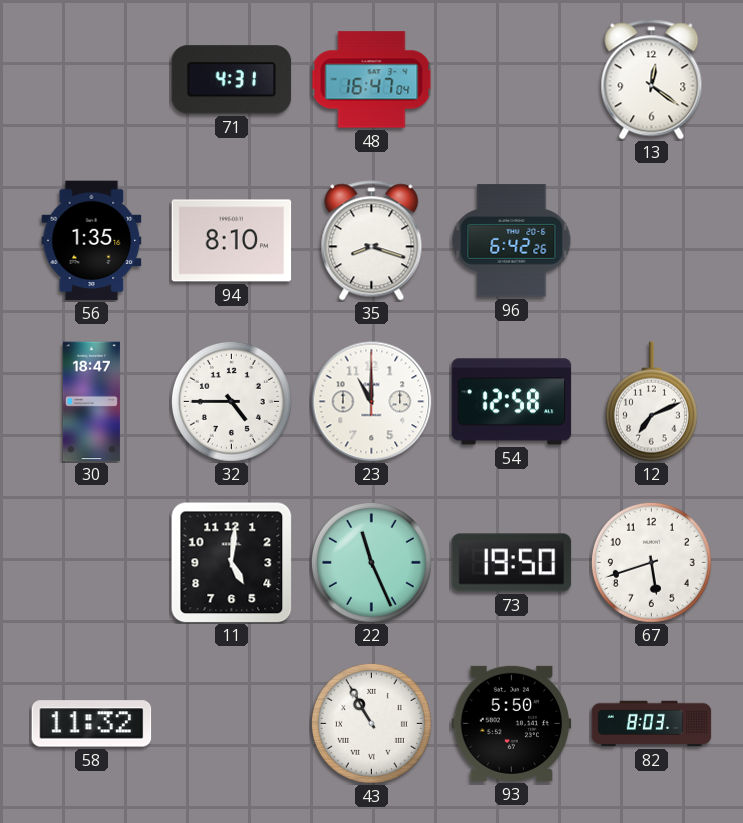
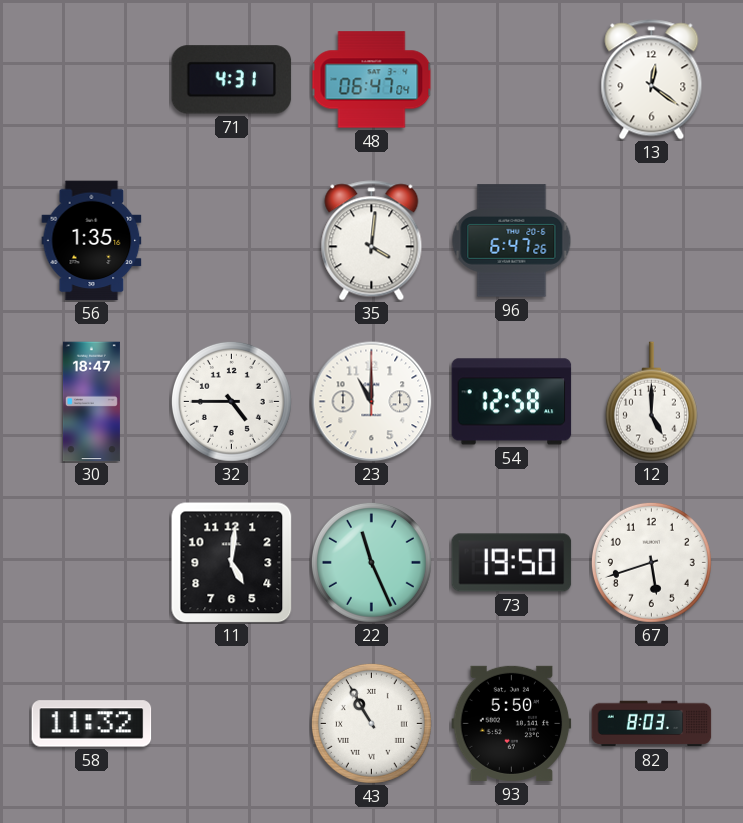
48: 16:47 -> 06:47 (372, 80)
94: 8:10 -> none (232, 241)
35: 8:18 -> 4:01 (372, 241)
96: 6:42 -> 6:47 (512, 241)
12: 7:11 -> 5:00 (651, 402)
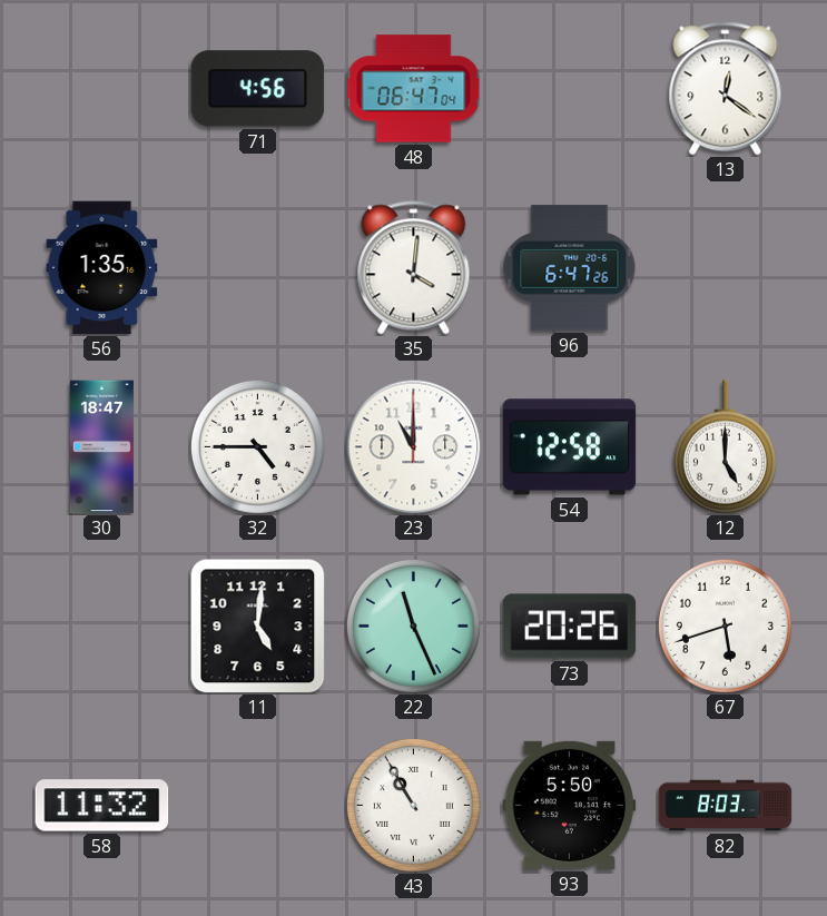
71: 4:31 -> 4:56 (258, 89)
73: 19:50 -> 20:26 (570, 627)
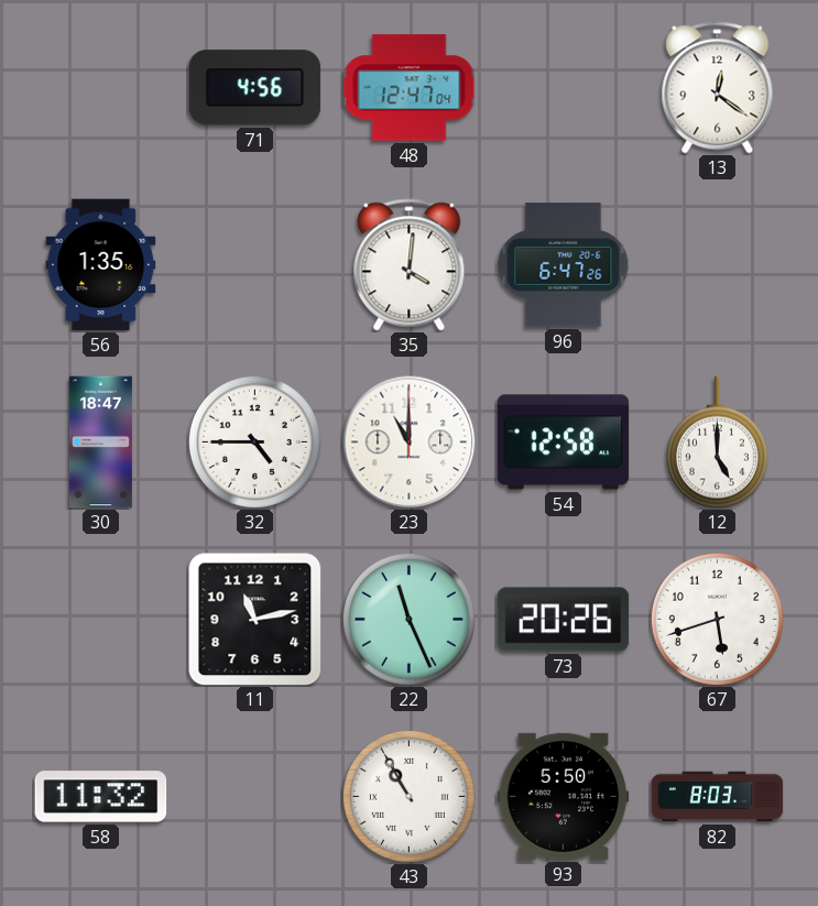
48: 06:47 -> 12:47 (410, 88)
11: 5:01 -> 11:13 (255, 620)
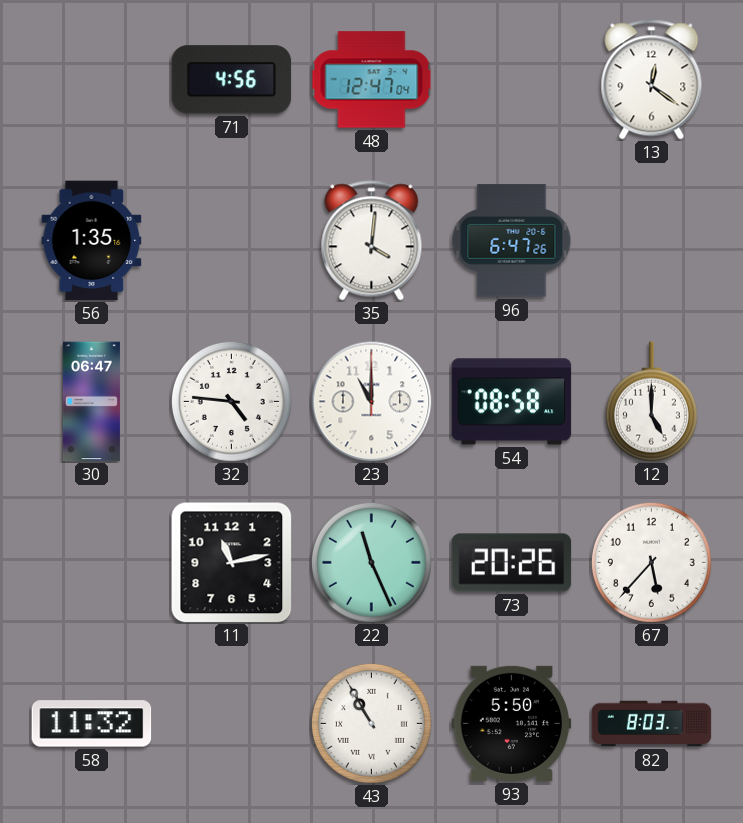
30: 18:47 -> 06:47 (91, 402)
32: 4:45 -> 4:46 (231, 401)
54: 12:58 -> 08:58 (512, 402)
67: 5:42 -> 5:37 (651, 562)
